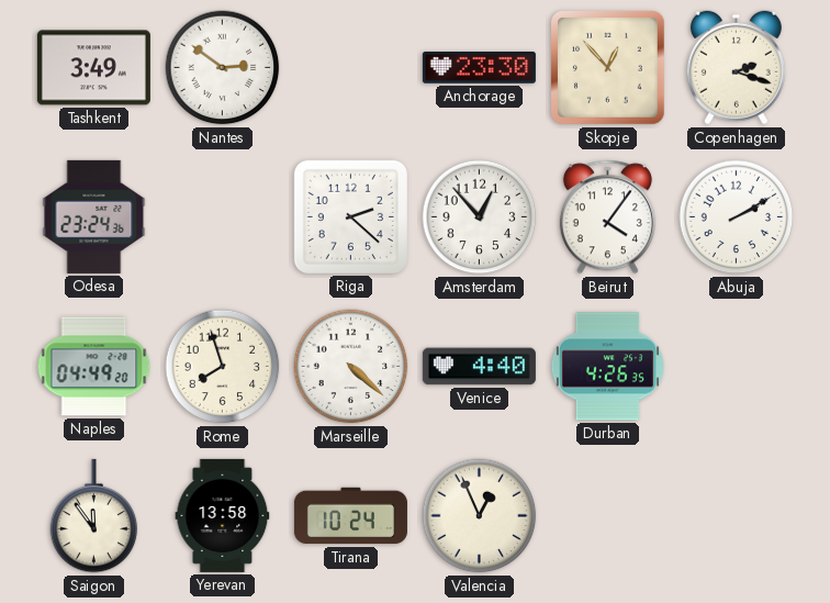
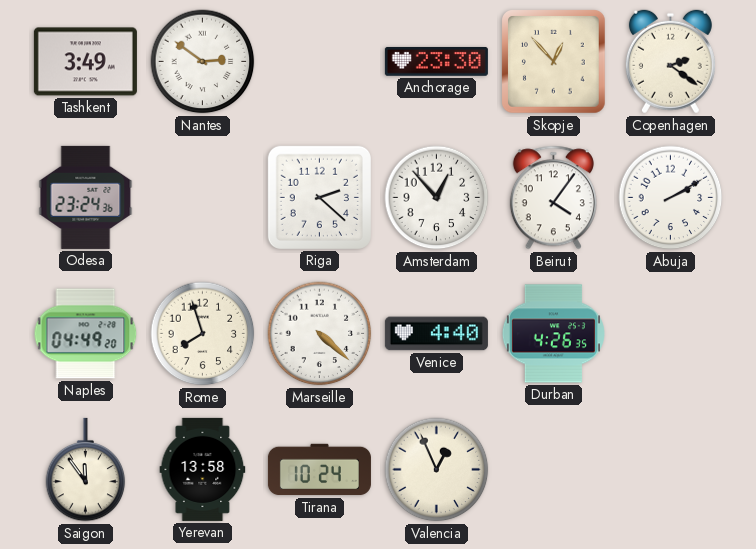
Copenhagen: 2:18 -> 2:21 (670, 62)
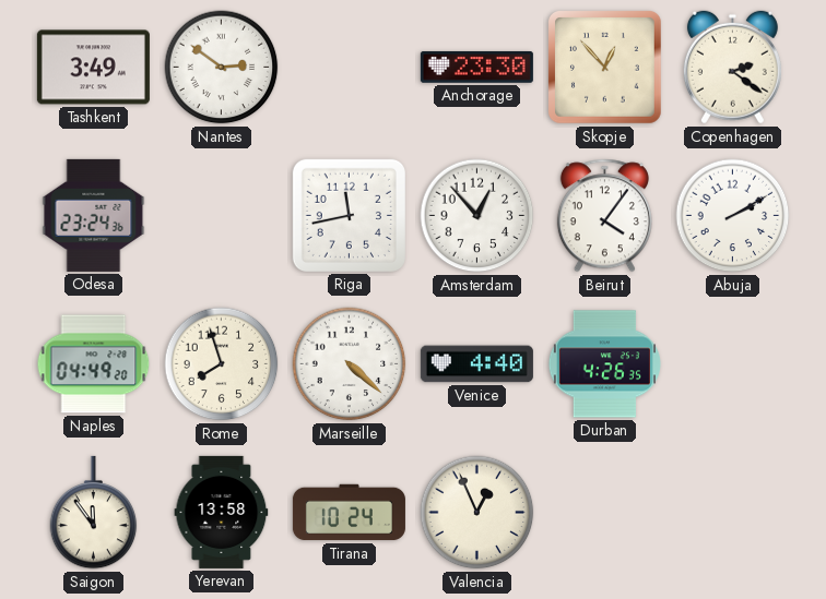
Riga: 2:22 -> 11:43 (349, 215)
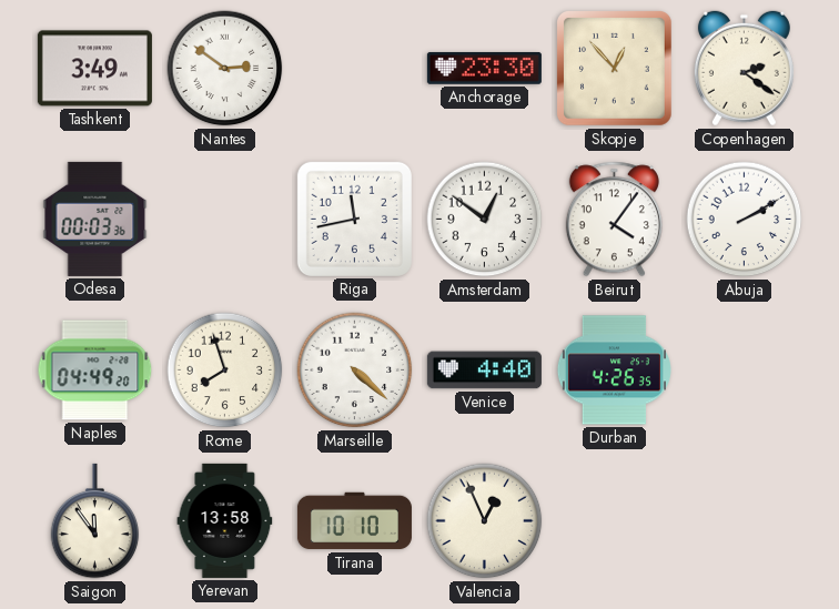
Odesa: 23:24 -> 00:03 (95, 219)
Amsterdam: 12:53 -> 12:51 (485, 220)
Tirana: 10:24 -> 10:10 (354, 521)
